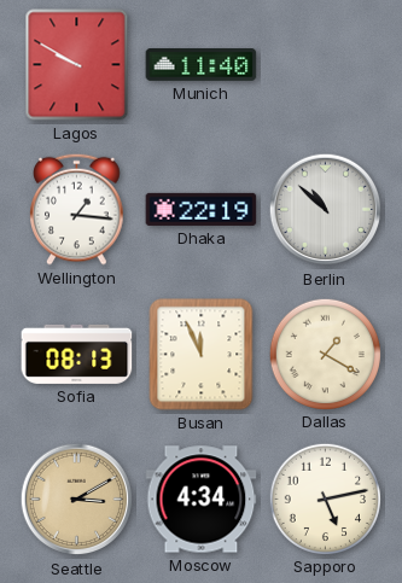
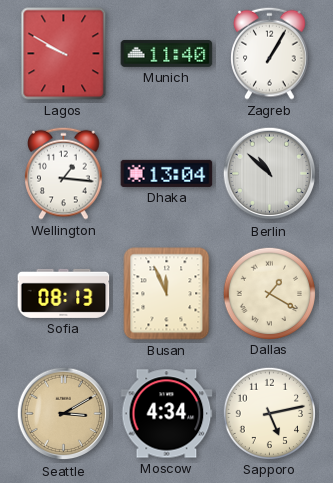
Zagreb: none -> 1:05 (270, 53)
Dhaka: 22:19 -> 13:04 (167, 173)
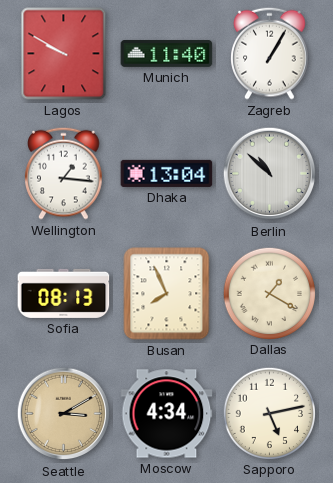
Busan: 11:56 -> 7:56 (167, 294)
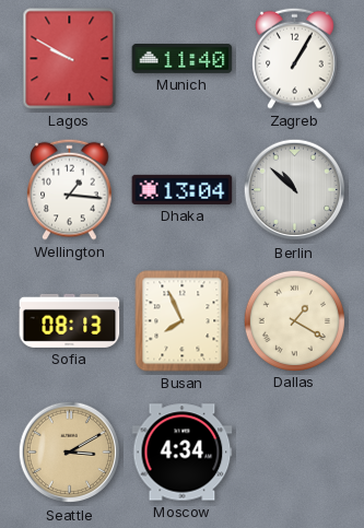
Sapporo: 5:13 -> none (269, 413)
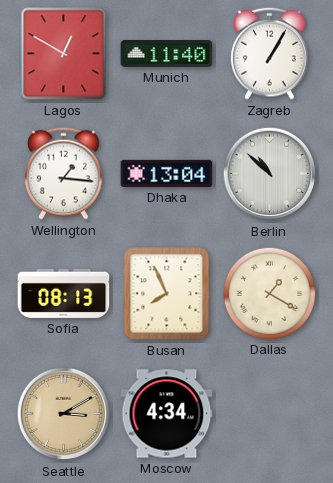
Lagos: 9:50 -> 12:50 (64, 54)
